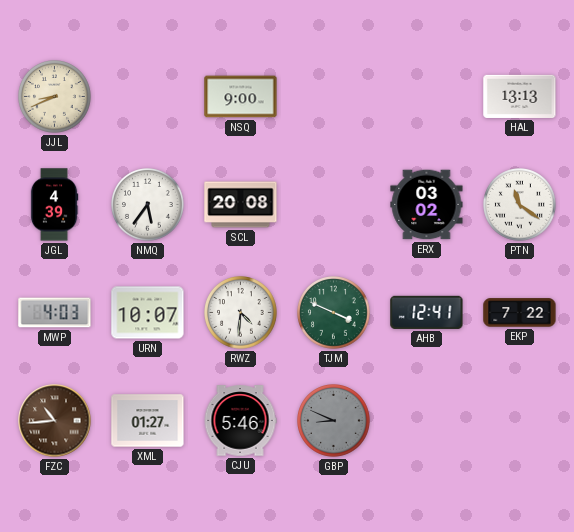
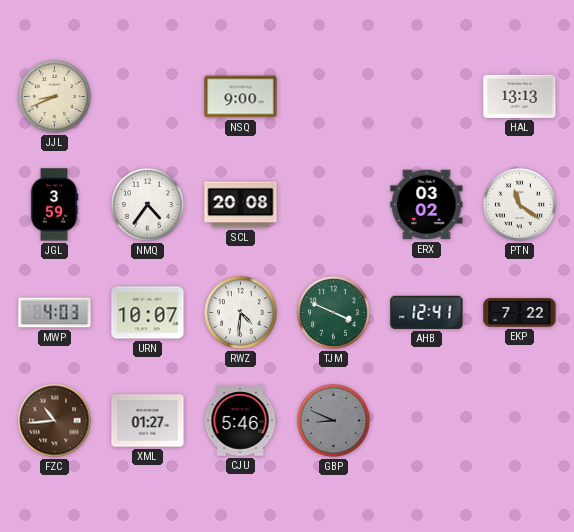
JGL: 4:39 -> 3:59 (54, 205)
NMQ: 5:36 -> 4:36 (148, 205)
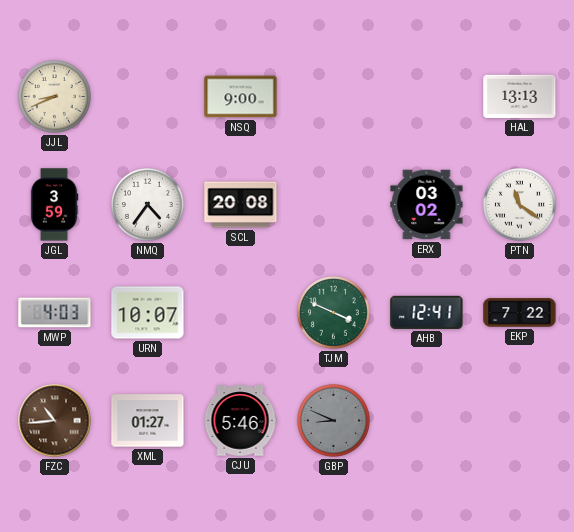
RWZ: 4:31 -> none (241, 313)
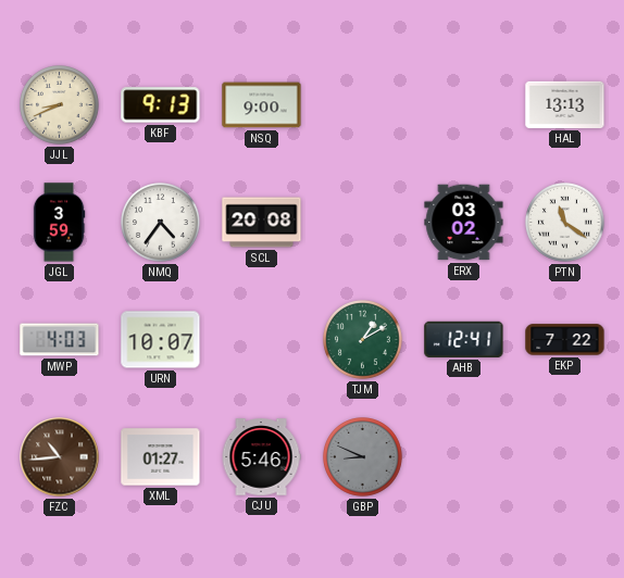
KBF: none -> 9:13 (161, 105)
TJM: 3:49 -> 1:10 (363, 340)
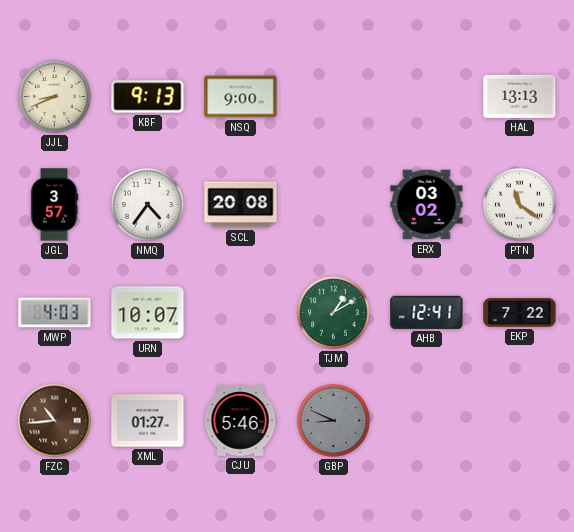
JGL: 3:59 -> 3:57 (54, 205)
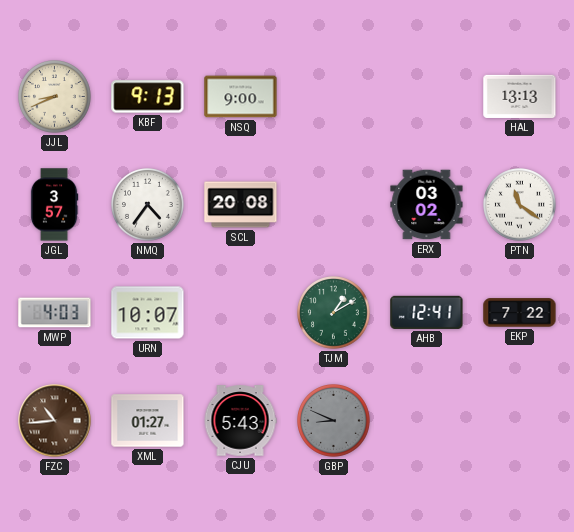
CJU: 5:46 -> 5:43 (240, 421)
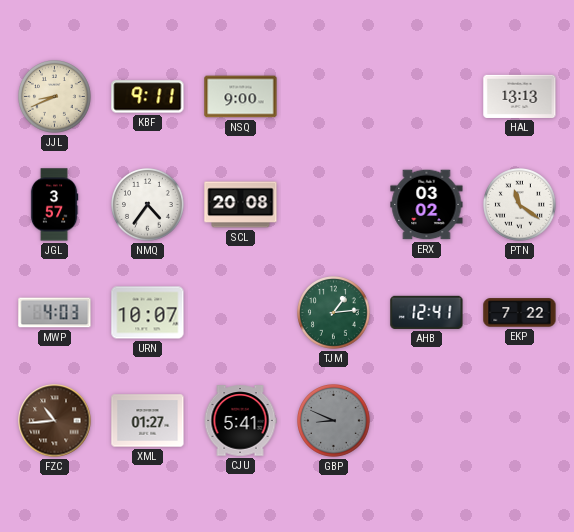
KBF: 9:13 -> 9:11 (148, 97)
TJM: 1:10 -> 1:14 (334, 313)
CJU: 5:43 -> 5:41 (240, 421)
